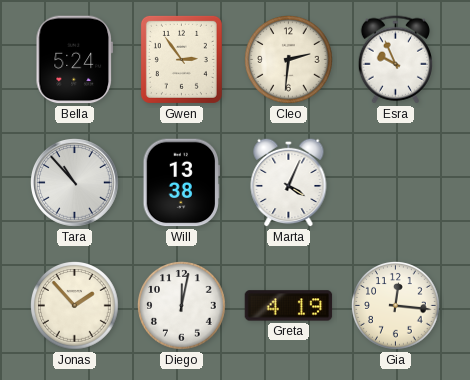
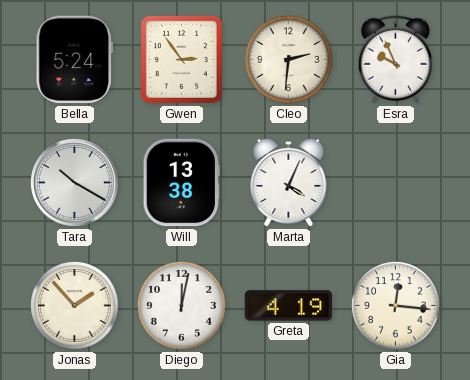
Tara: 10:53 -> 10:20 (75, 183)
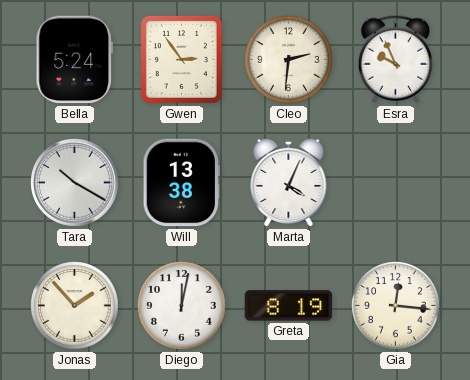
Greta: 4:19 -> 8:19 (289, 306)
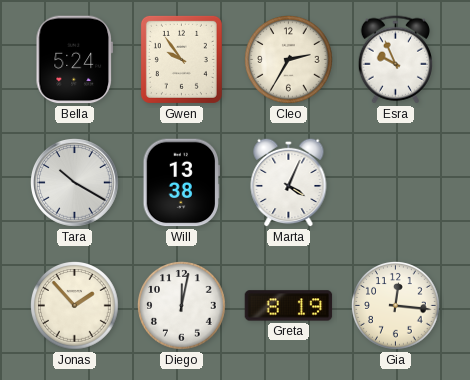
Gwen: 2:54 -> 9:54 (181, 59)
Cleo: 2:31 -> 2:35 (289, 60)
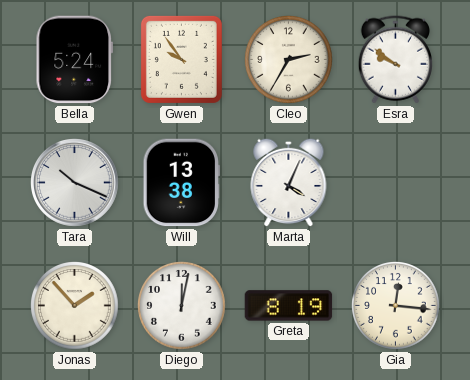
Esra: 9:56 -> 9:51 (395, 60)
Tara: 10:20 -> 10:19 (75, 183)
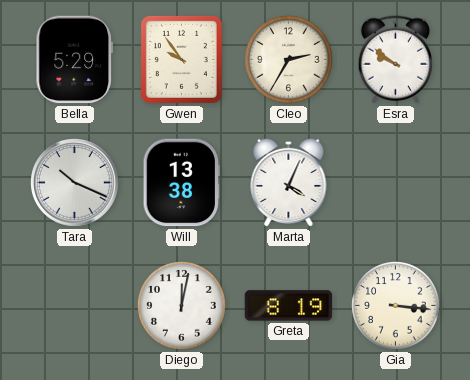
Bella: 5:24 -> 5:29 (74, 60)
Jonas: 1:53 -> none (75, 306)
Gia: 12:16 -> 3:16 (396, 306)
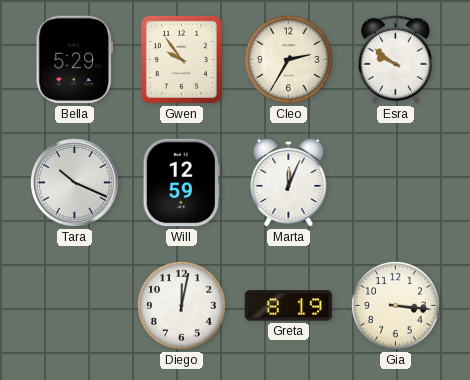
Will: 13:38 -> 12:59 (181, 183)
Marta: 4:04 -> 12:04 (289, 182)
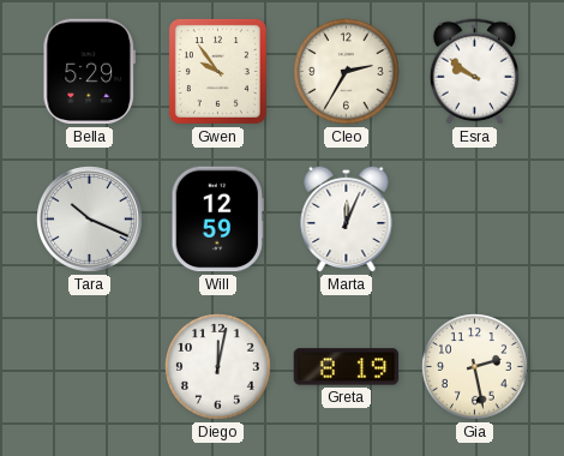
Gia: 3:16 -> 2:28 (475, 367)
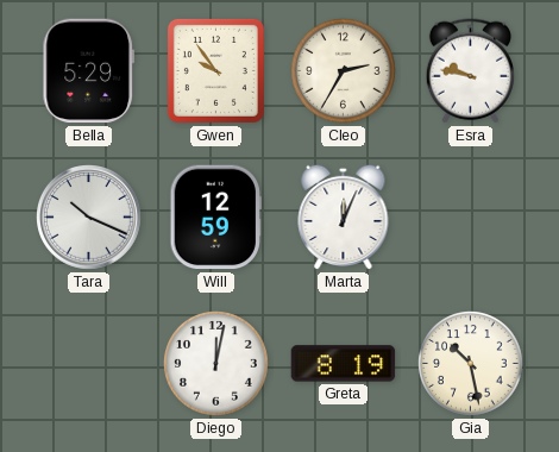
Esra: 9:51 -> 9:47 (470, 71)
Gia: 2:28 -> 10:28 (471, 364)
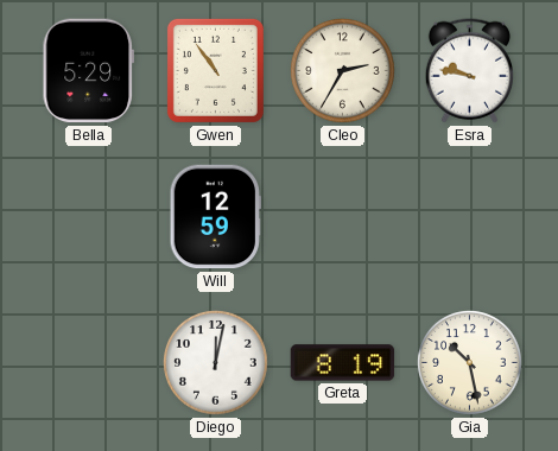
Gwen: 9:54 -> 10:54 (215, 70)
Tara: 10:19 -> none (89, 218)
Marta: 12:04 -> none (344, 216)
